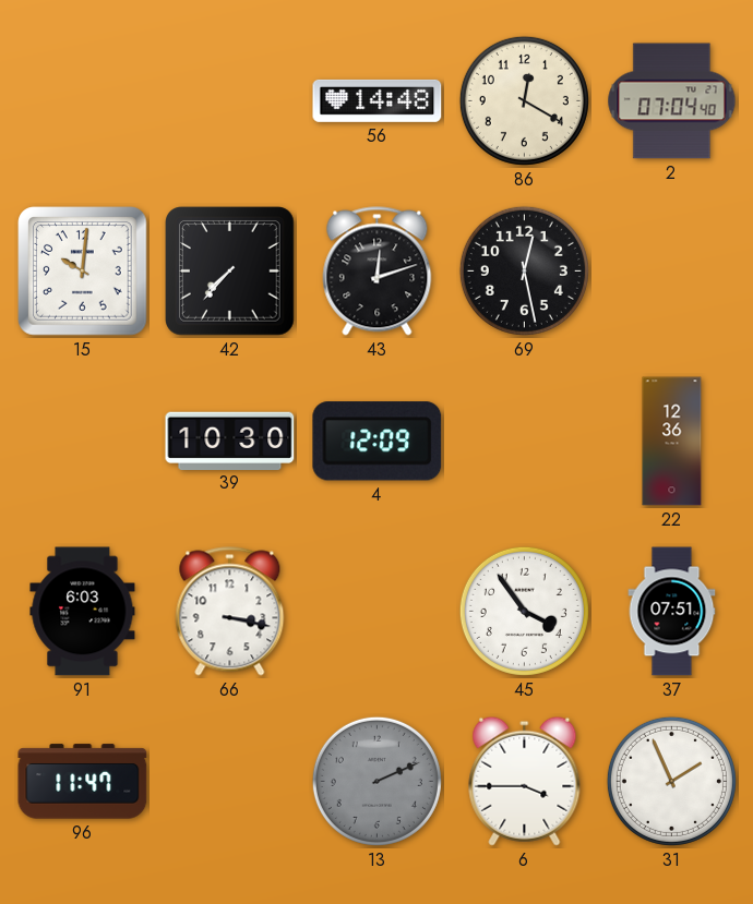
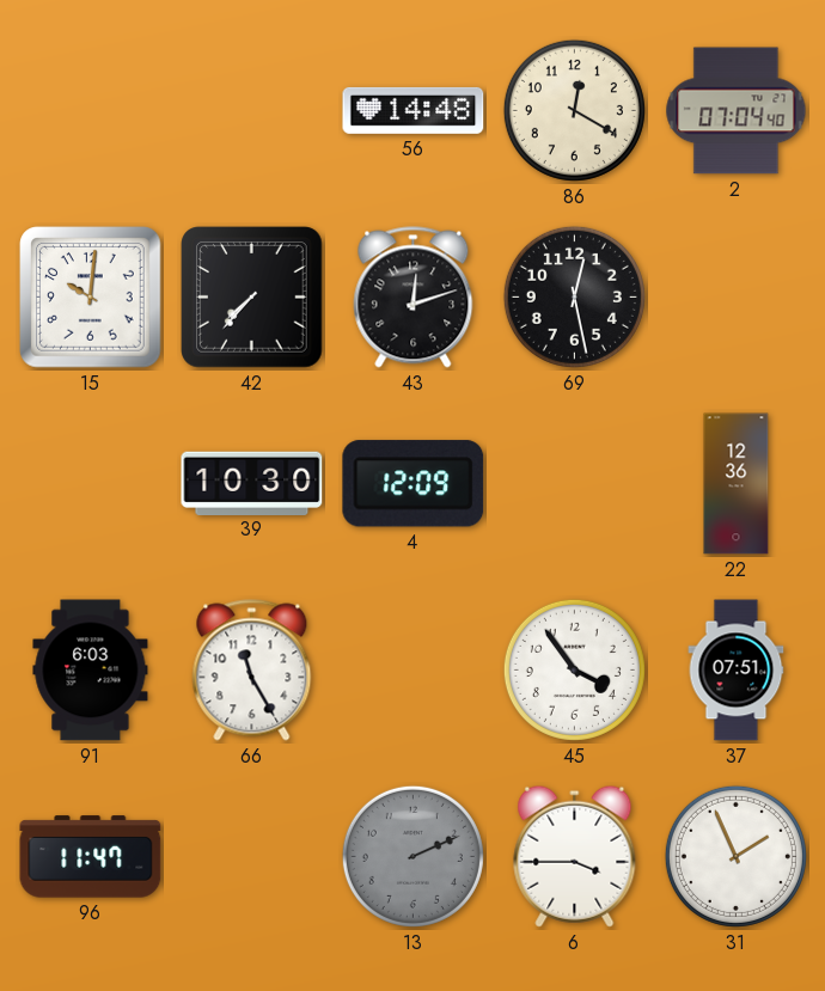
66: 3:17 -> 11:25 (252, 671)
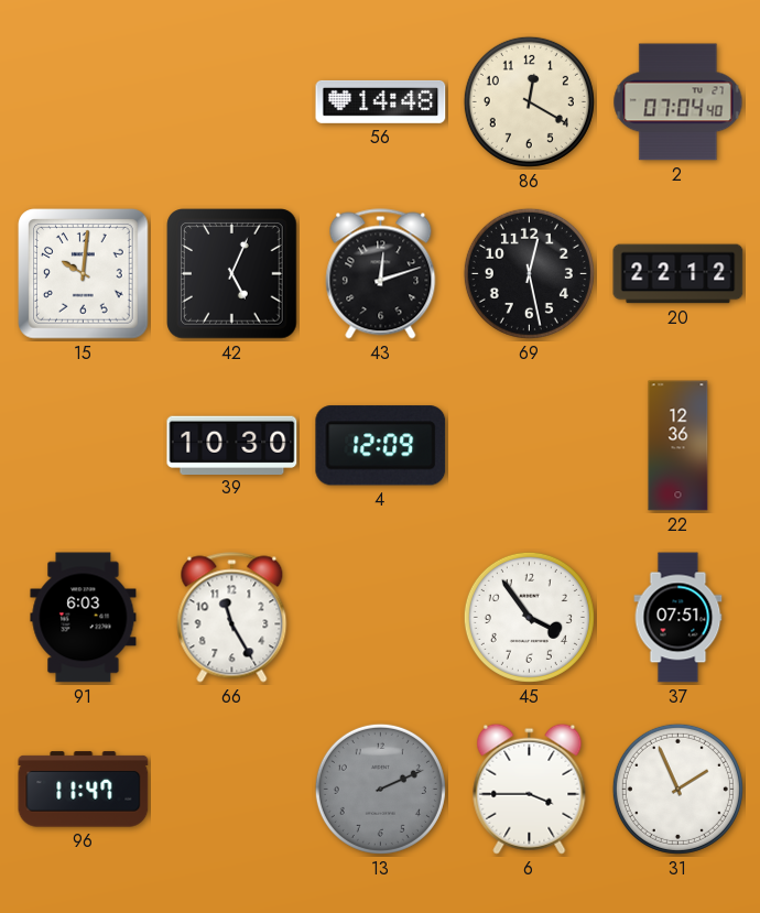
42: 7:37 -> 5:04 (232, 274)
20: none -> 22:12 (678, 274)
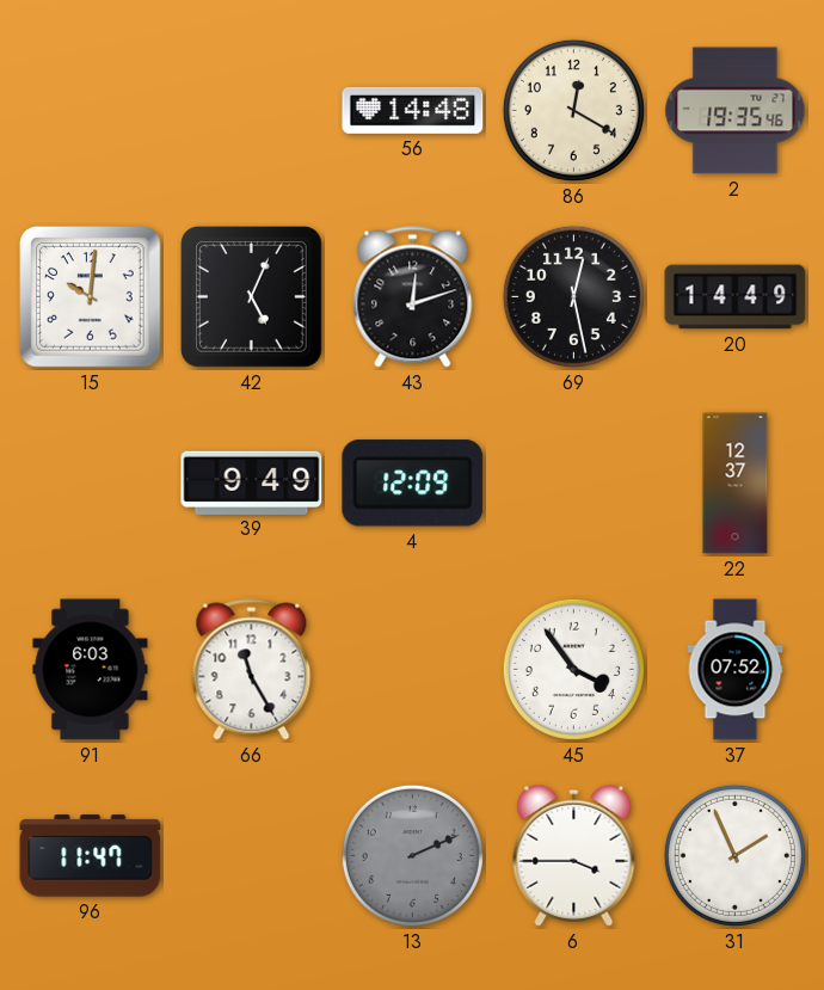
2: 07:04 -> 19:35 (736, 111)
20: 22:12 -> 14:49 (736, 297)
39: 10:30 -> 9:49 (252, 482)
22: 12:36 -> 12:37 (736, 484)
37: 07:51 -> 07:52 (736, 670)
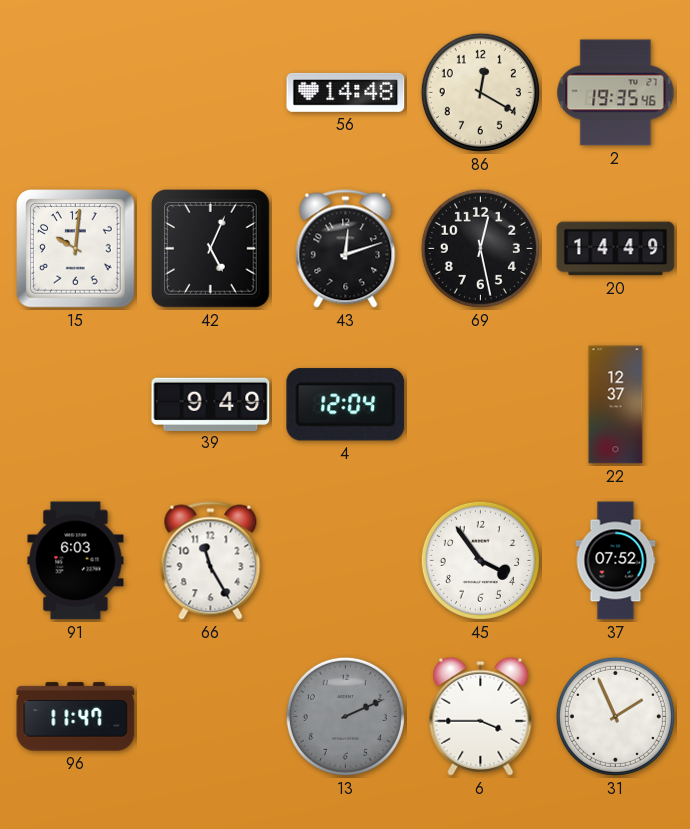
4: 12:09 -> 12:04 (346, 405)
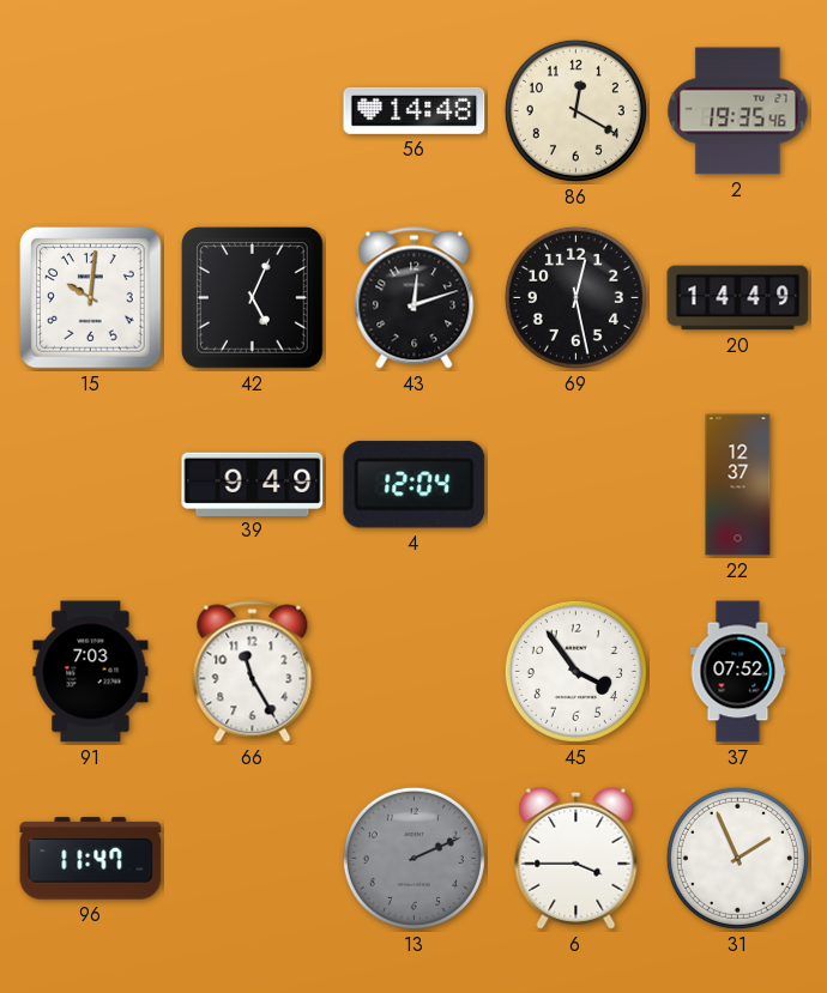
91: 6:03 -> 7:03 (91, 672)
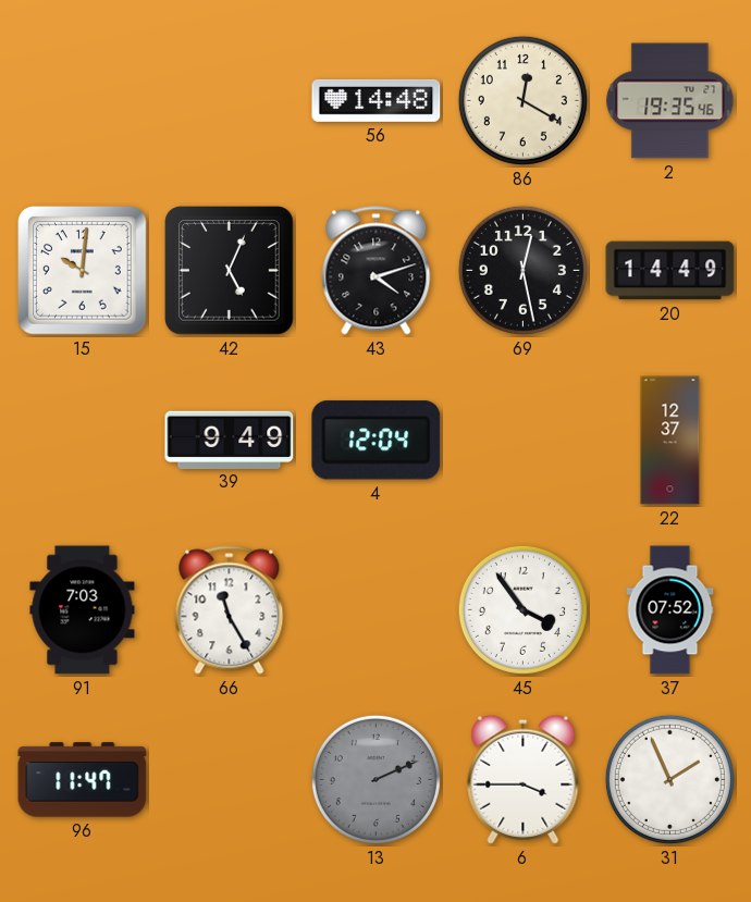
43: 12:12 -> 4:12 (377, 271)
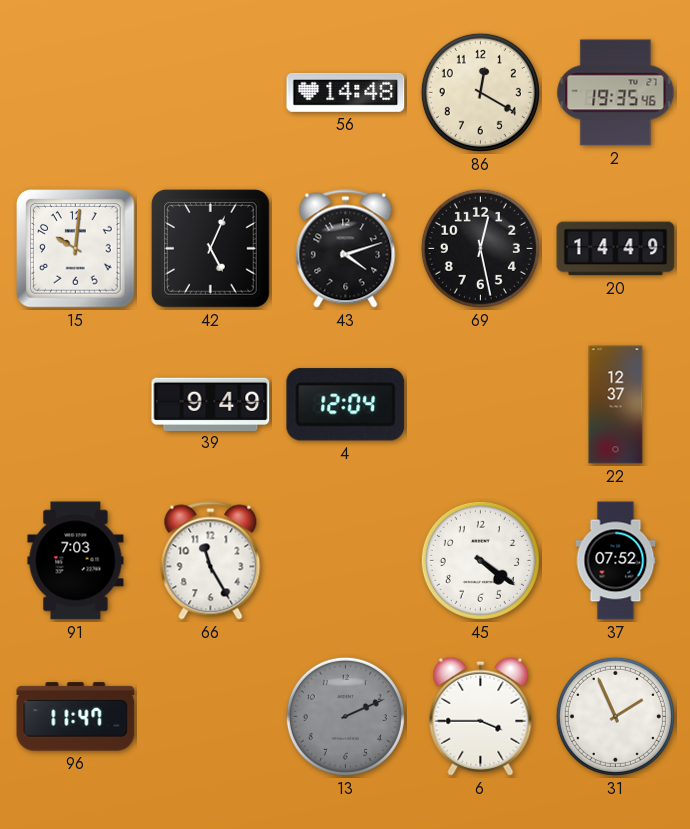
45: 3:54 -> 4:21 (480, 560)
